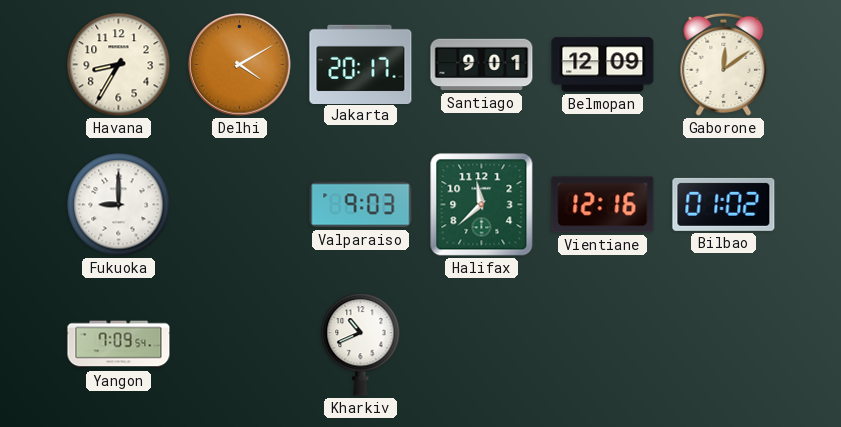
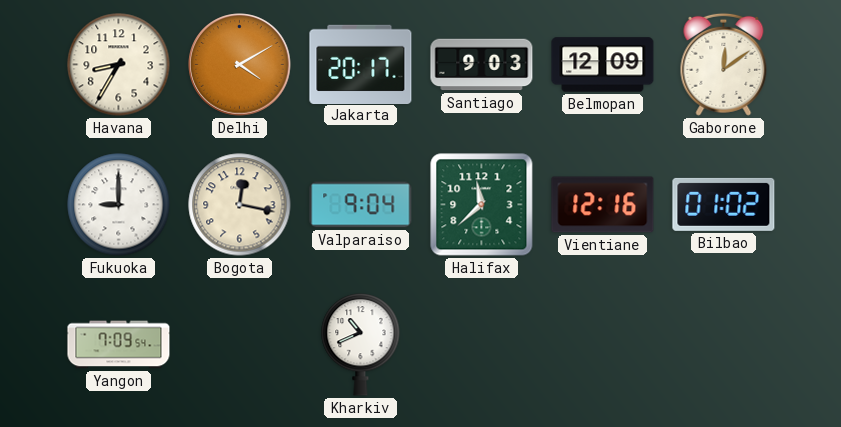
Santiago: 9:01 -> 9:03 (482, 65)
Bogota: none -> 12:17 (240, 205)
Valparaiso: 9:03 -> 9:04 (361, 205)
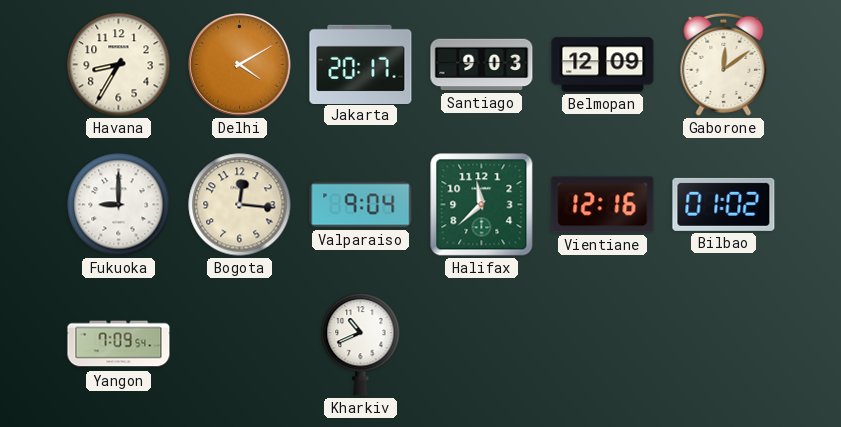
Bogota: 12:17 -> 12:16 (240, 205)
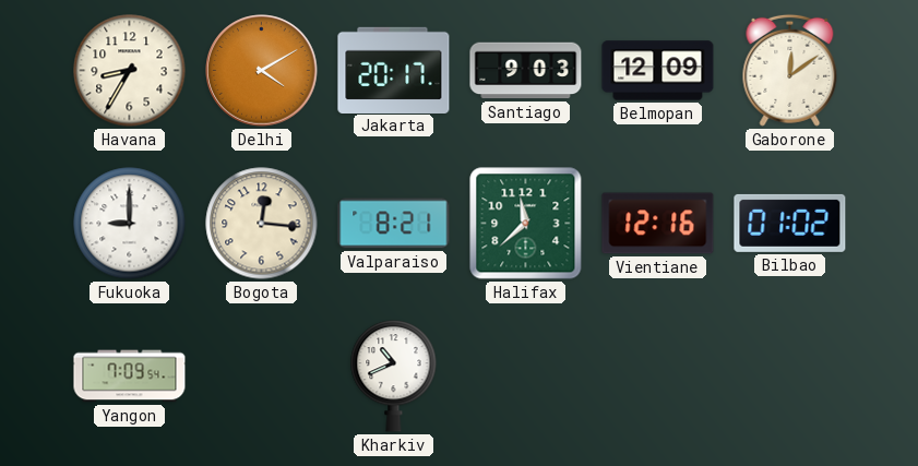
Valparaiso: 9:04 -> 8:21 (394, 224)
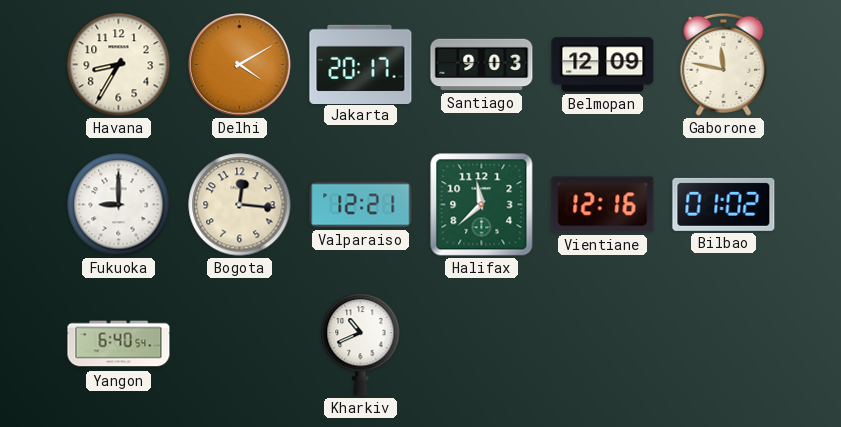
Gaborone: 12:09 -> 11:47 (724, 64)
Valparaiso: 8:21 -> 12:21 (361, 205)
Yangon: 7:09 -> 6:40 (119, 345)
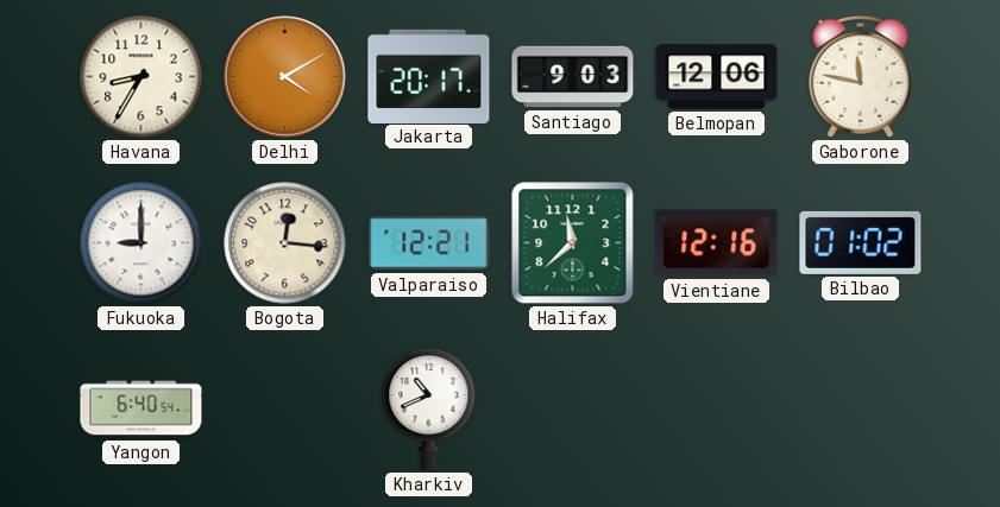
Belmopan: 12:09 -> 12:06 (717, 77)
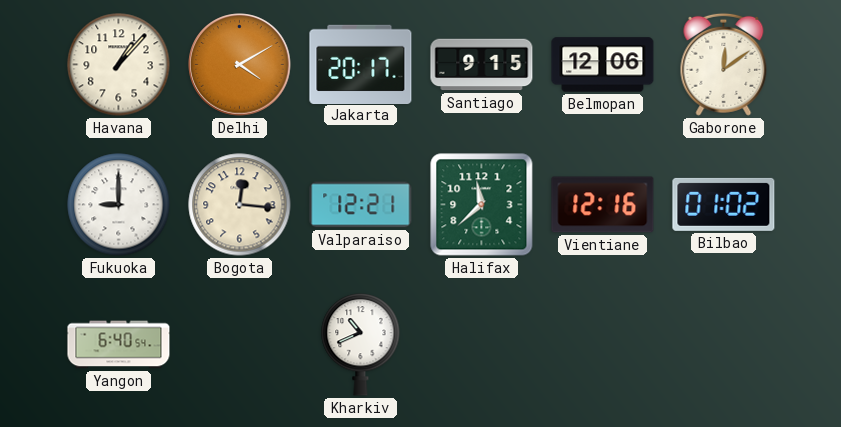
Havana: 8:35 -> 1:07 (119, 65)
Santiago: 9:03 -> 9:15 (482, 65)
Gaborone: 11:47 -> 12:09 (724, 64)
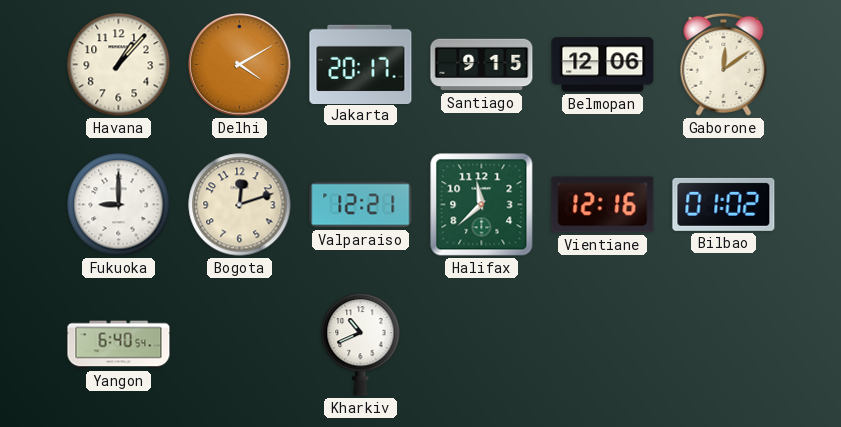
Bogota: 12:16 -> 12:12 (240, 205)
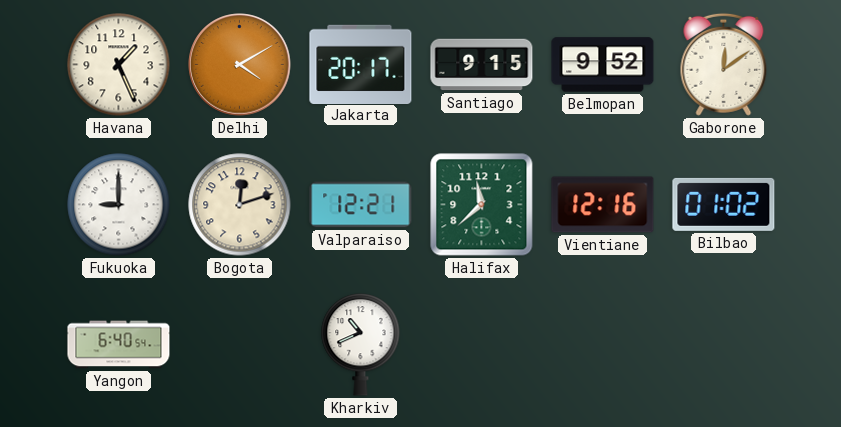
Havana: 1:07 -> 1:26 (119, 65)
Belmopan: 12:06 -> 9:52 (603, 65)
